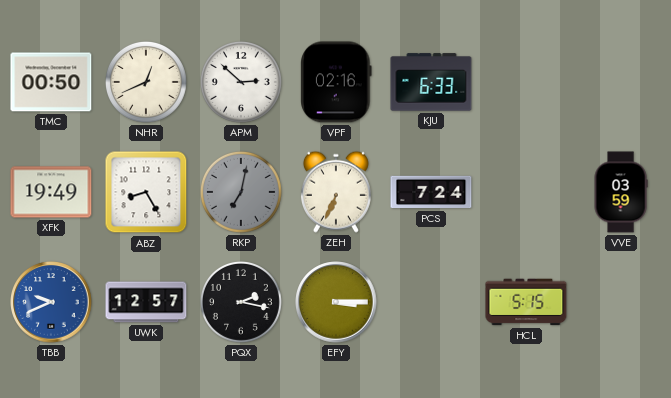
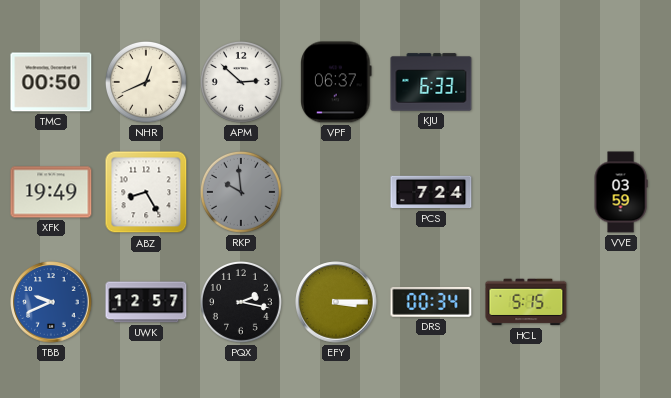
VPF: 02:16 -> 06:37 (336, 82)
RKP: 7:02 -> 9:59 (241, 192)
ZEH: 6:34 -> none (336, 192)
DRS: none -> 00:34 (431, 302)
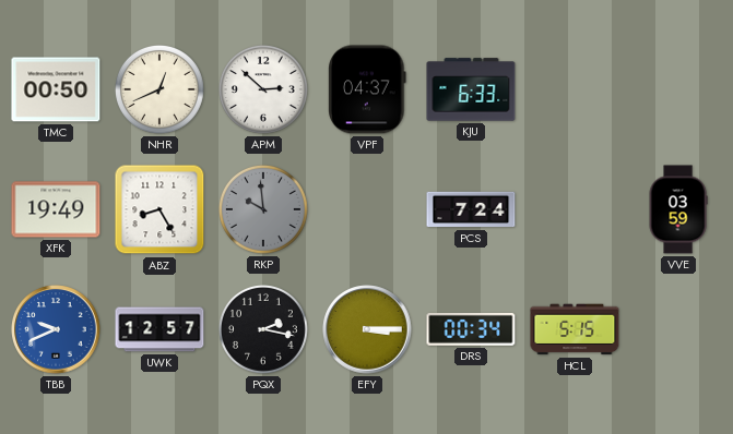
VPF: 06:37 -> 04:37 (367, 89)
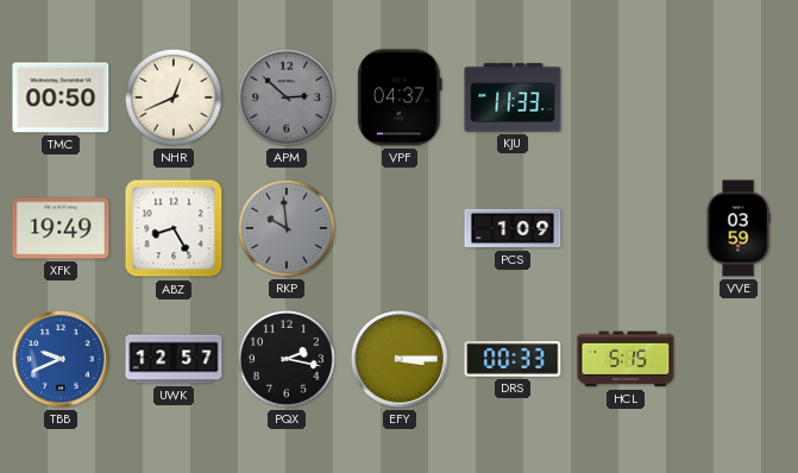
APM dial: white -> grey (287, 97)
KJU: 6:33 -> 11:33 (513, 97)
PCS: 7:24 -> 1:09 (513, 228)
DRS: 00:34 -> 00:33 (513, 359)
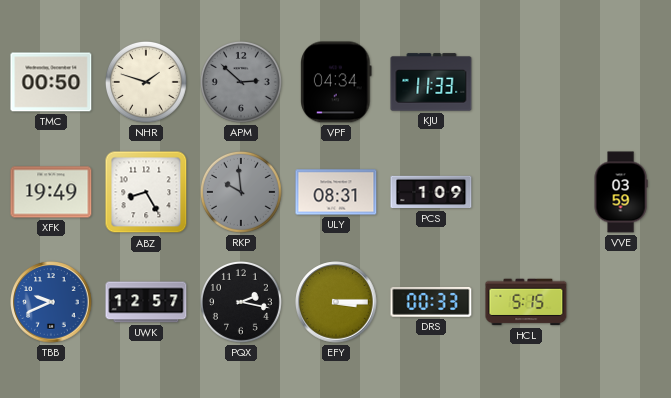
NHR: 12:41 -> 1:48 (146, 82)
VPF: 04:37 -> 04:34 (336, 82)
ULY: none -> 08:31 (336, 192)
